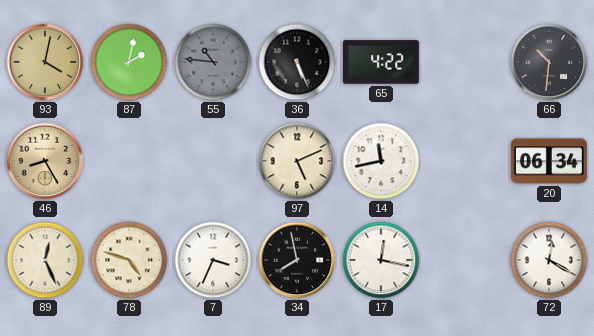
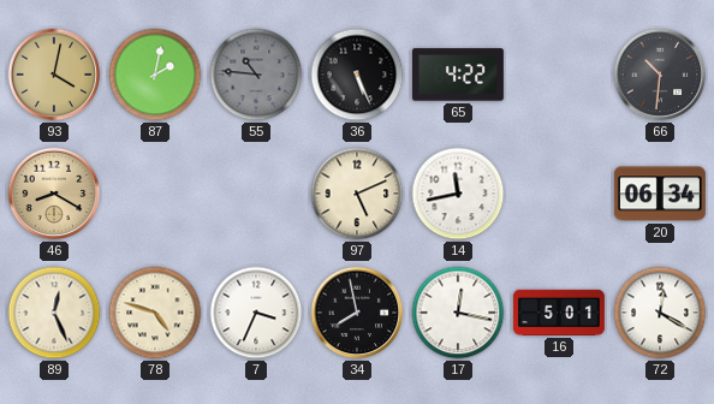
46: 8:25 -> 8:20 (54, 194)
16: none -> 5:01 (559, 313)
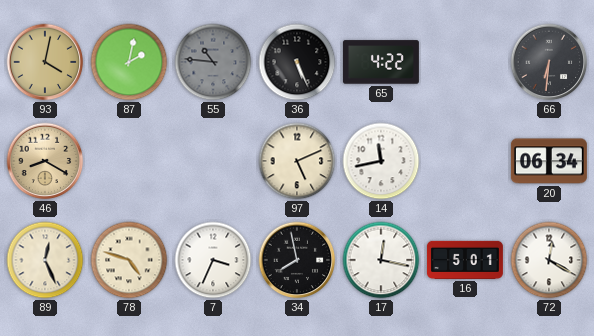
66: 10:31 -> 6:31 (549, 62)
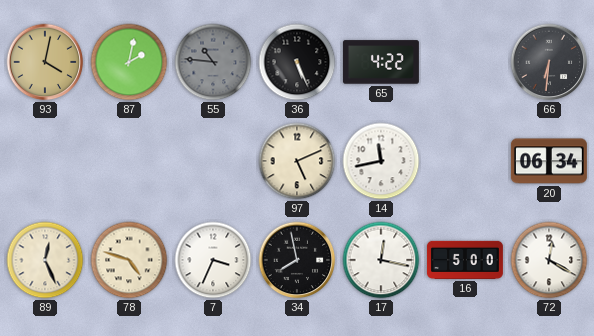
46: 8:20 -> none (45, 161)
16: 5:01 -> 5:00 (465, 260)
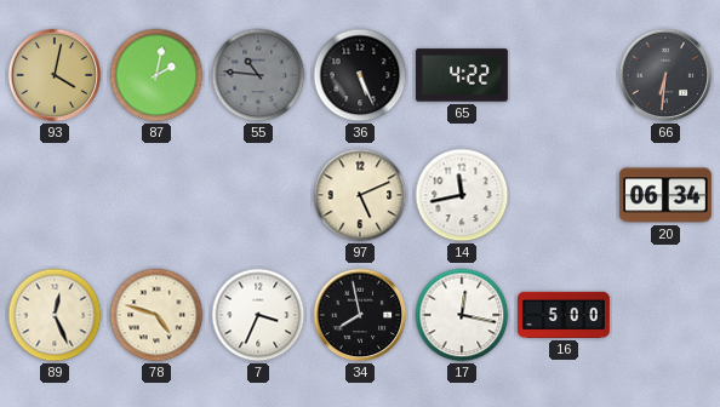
72: 12:20 -> none (549, 260)
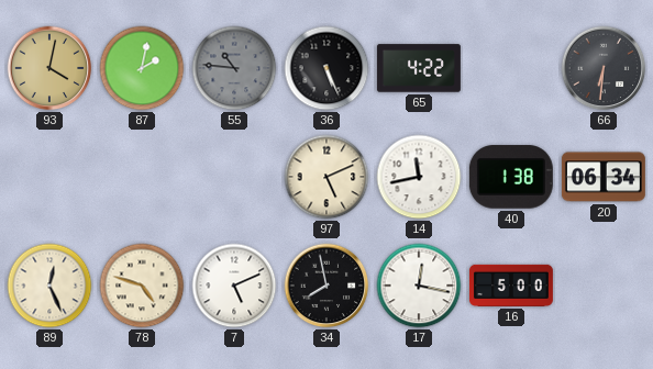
40: none -> 1:38 (511, 177)
7: 3:34 -> 5:11 (234, 286)
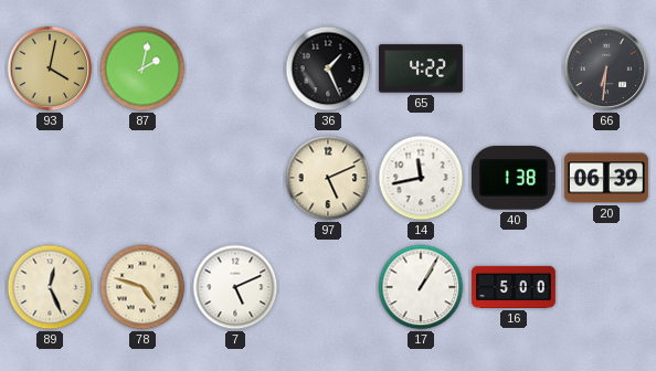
55: 10:46 -> none (234, 68)
36: 5:26 -> 1:26 (328, 68)
20: 06:34 -> 06:39 (606, 178)
34: 7:58 -> none (326, 286)
17: 12:17 -> 1:05 (421, 287)
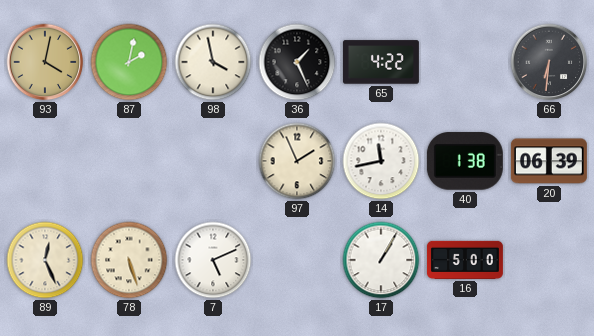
98: none -> 3:58 (213, 62)
97: 5:11 -> 1:56 (297, 161)
78: 4:48 -> 5:27 (129, 260)
